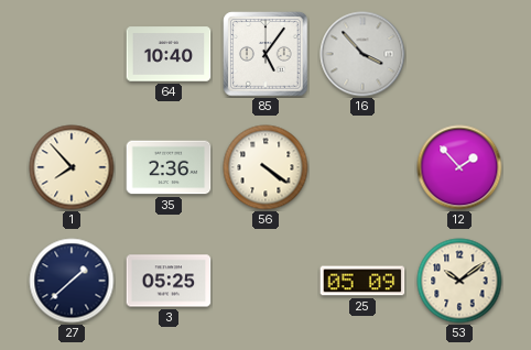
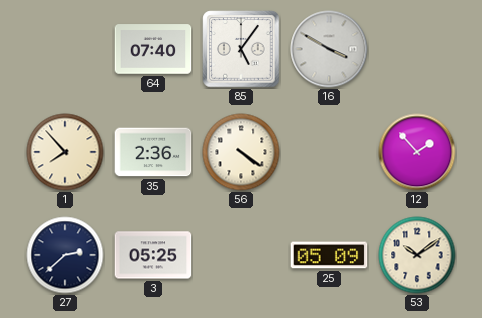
64: 10:40 -> 07:40 (153, 49)
16: 3:53 -> 3:50 (329, 49)
27: 1:38 -> 2:38 (65, 255)
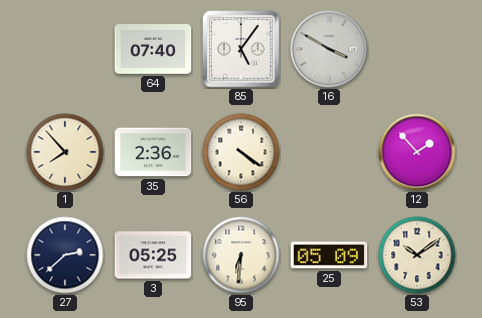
95: none -> 6:31 (241, 255)
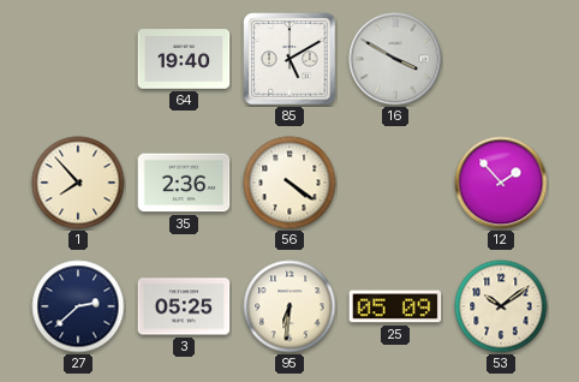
64: 07:40 -> 19:40 (184, 59)
85: 5:06 -> 5:10 (289, 59)
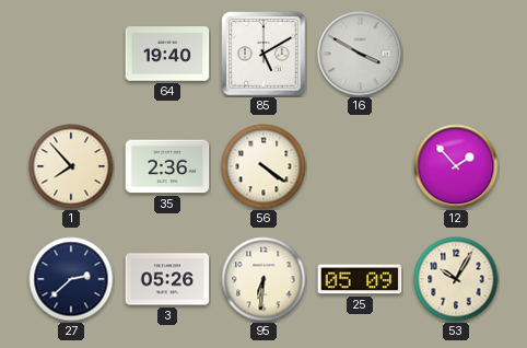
3: 05:25 -> 05:26 (167, 279)
53: 10:09 -> 10:05 (456, 279)
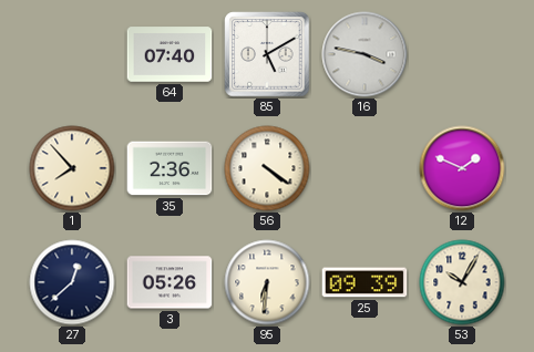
64: 19:40 -> 07:40 (170, 54)
16: 3:50 -> 3:47 (364, 54)
12: 1:53 -> 1:49 (462, 168)
27: 2:38 -> 12:38 (72, 282)
25: 05:09 -> 09:39 (364, 282)
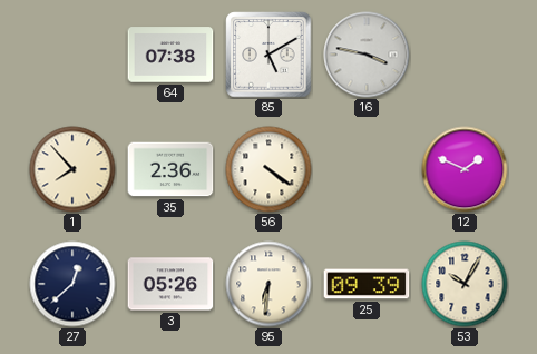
64: 07:40 -> 07:38 (170, 55)
